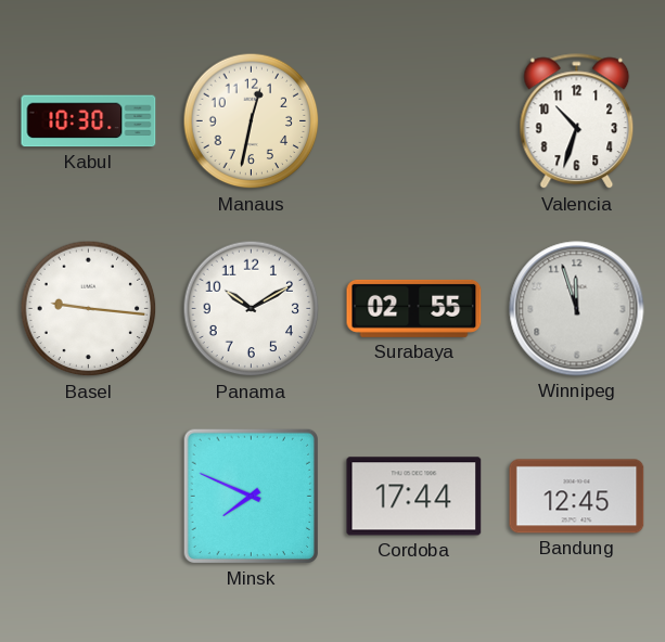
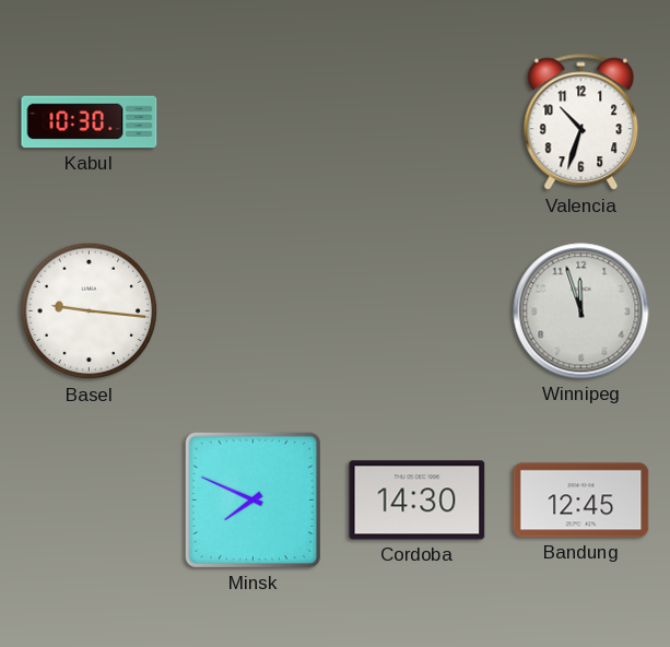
Manaus: 12:32 -> none (252, 121)
Panama: 10:10 -> none (252, 309)
Surabaya: 02:55 -> none (414, 308)
Cordoba: 17:44 -> 14:30 (418, 501)
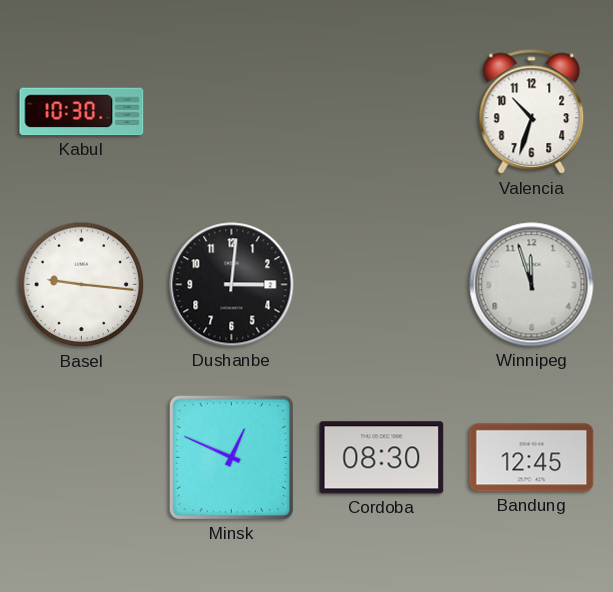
Dushanbe: none -> 3:01 (232, 285)
Minsk: 7:49 -> 12:49 (231, 457)
Cordoba: 14:30 -> 08:30 (382, 458)
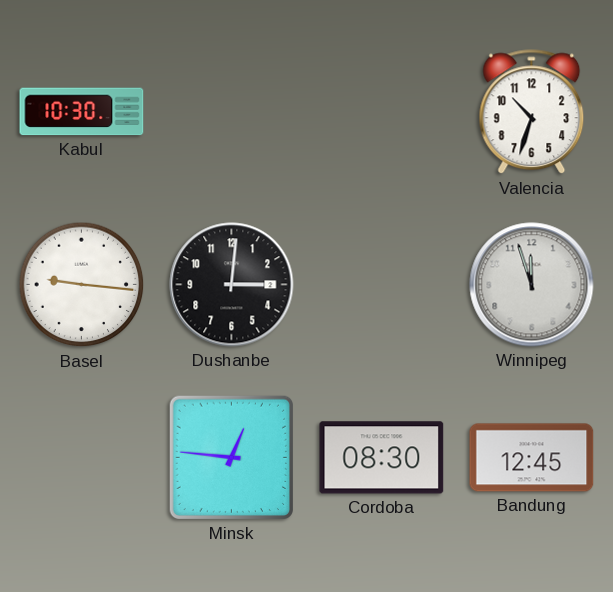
Minsk: 12:49 -> 12:46 (231, 457)
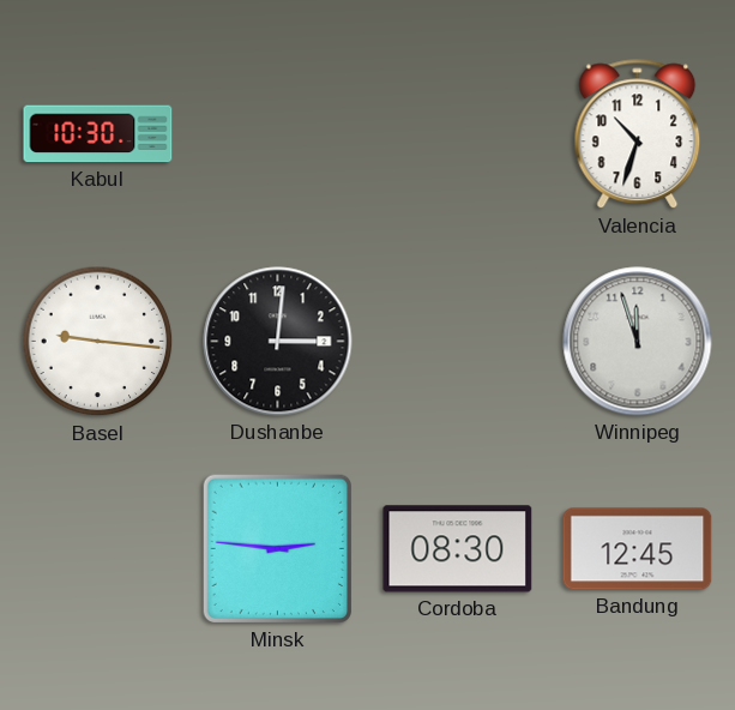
Minsk: 12:46 -> 2:46 (277, 548)
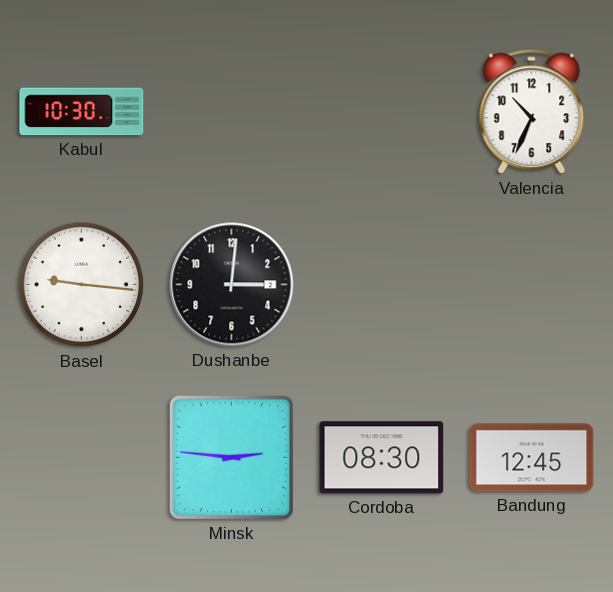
Valencia: 10:33 -> 10:34 (532, 112)
Winnipeg: 11:57 -> none (638, 342)
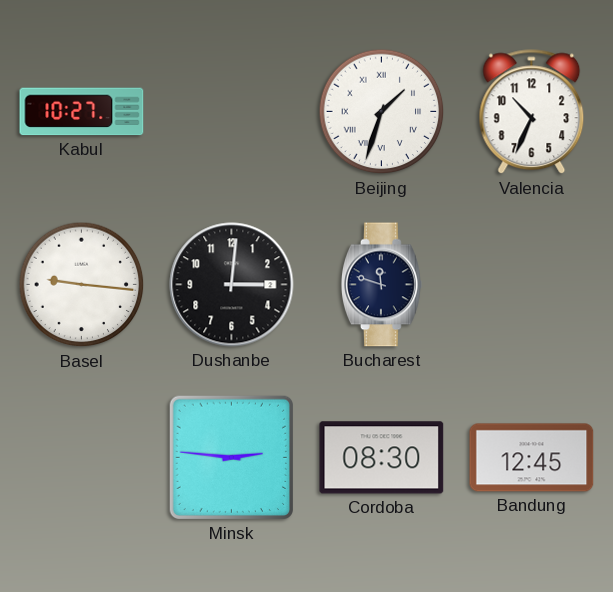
Kabul: 10:30 -> 10:27 (82, 112)
Beijing: none -> 1:33 (382, 112)
Bucharest: none -> 11:48 (381, 285)
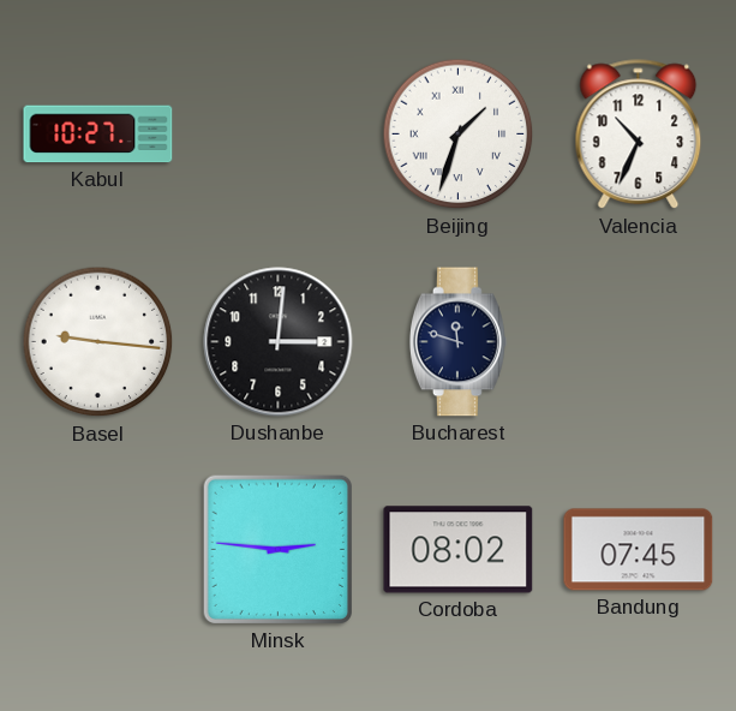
Cordoba: 08:30 -> 08:02 (459, 550)
Bandung: 12:45 -> 07:45 (639, 550)
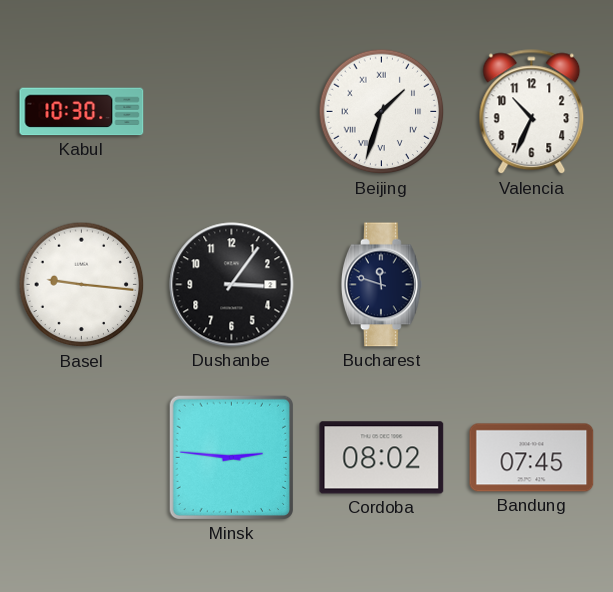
Kabul: 10:27 -> 10:30 (82, 112)
Dushanbe: 3:01 -> 3:06 (232, 285)
